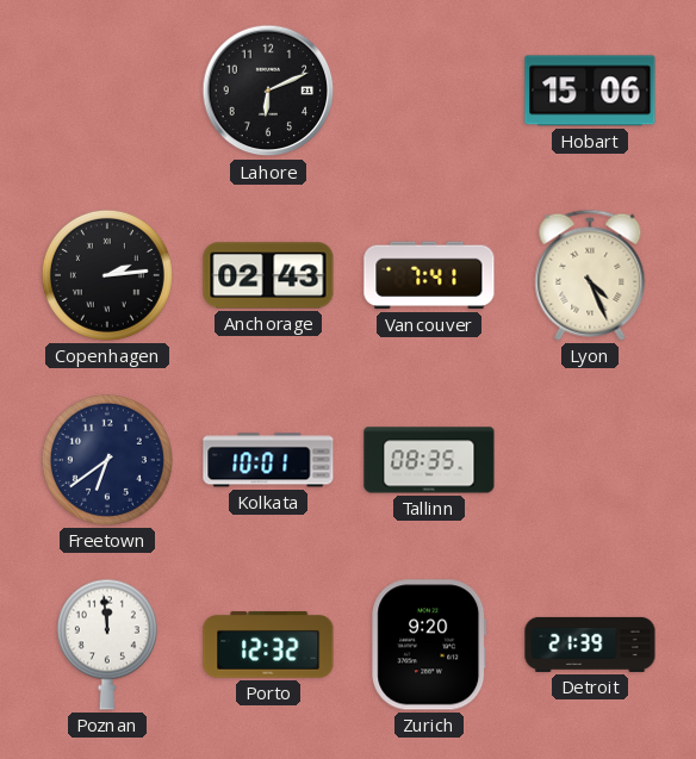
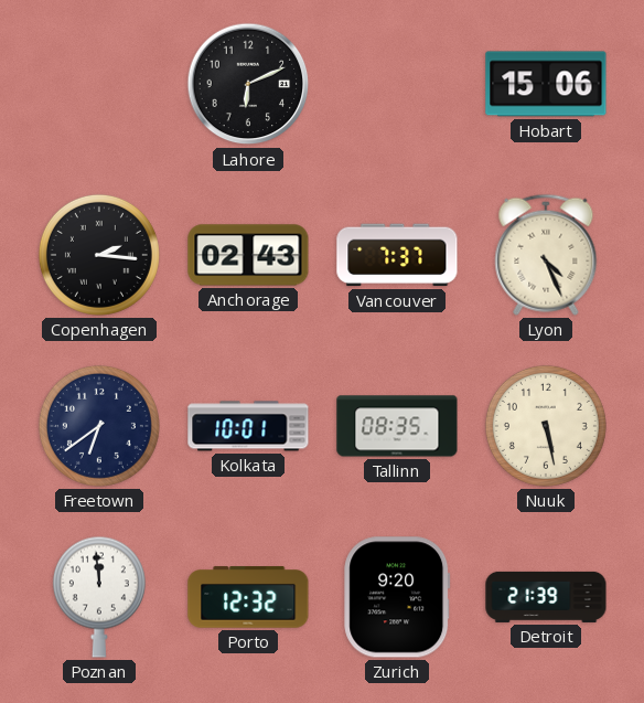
Copenhagen: 2:14 -> 2:16 (99, 255)
Vancouver: 7:41 -> 7:37 (397, 255)
Nuuk: none -> 5:28 (546, 426)
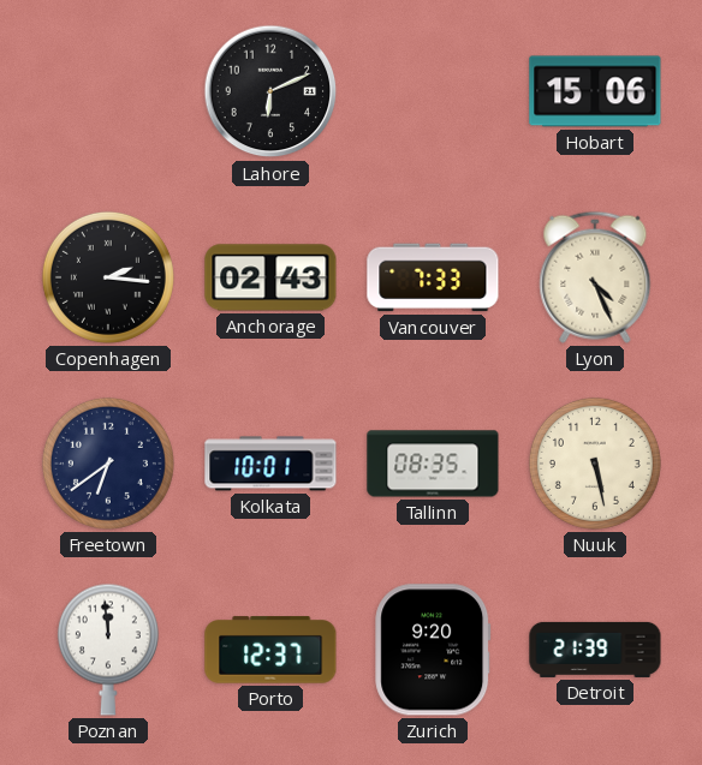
Vancouver: 7:37 -> 7:33 (433, 277)
Porto: 12:32 -> 12:37 (270, 650)
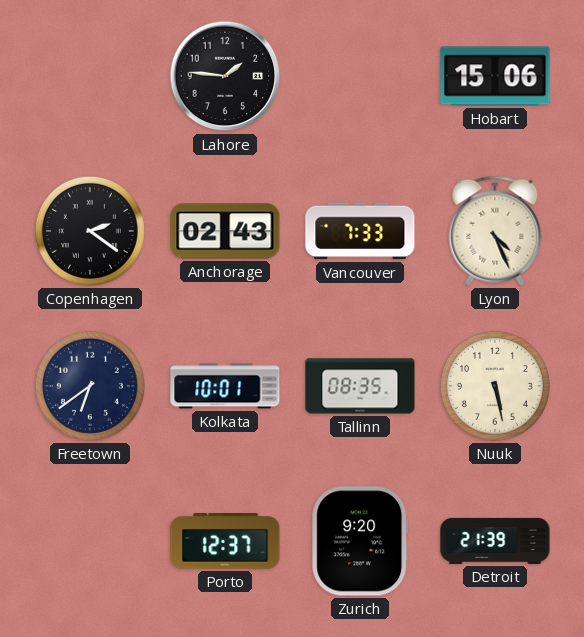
Lahore: 6:11 -> 1:46 (225, 76)
Copenhagen: 2:16 -> 2:21 (90, 231)
Poznan: 11:59 -> none (108, 650)
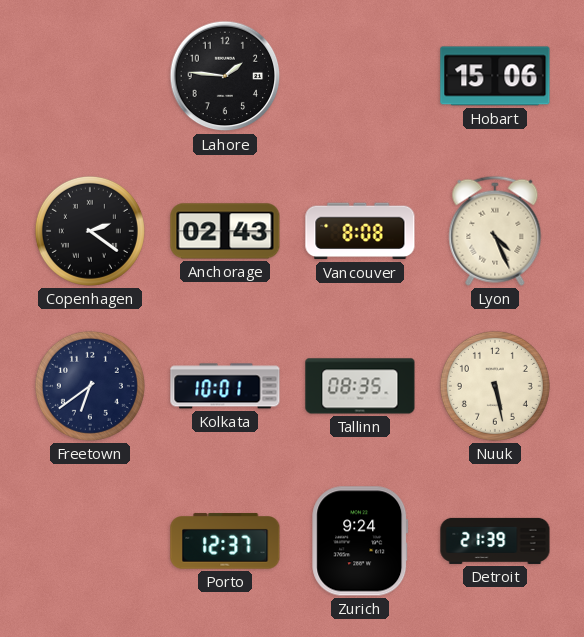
Vancouver: 7:33 -> 8:08 (360, 231)
Zurich: 9:20 -> 9:24 (360, 541)
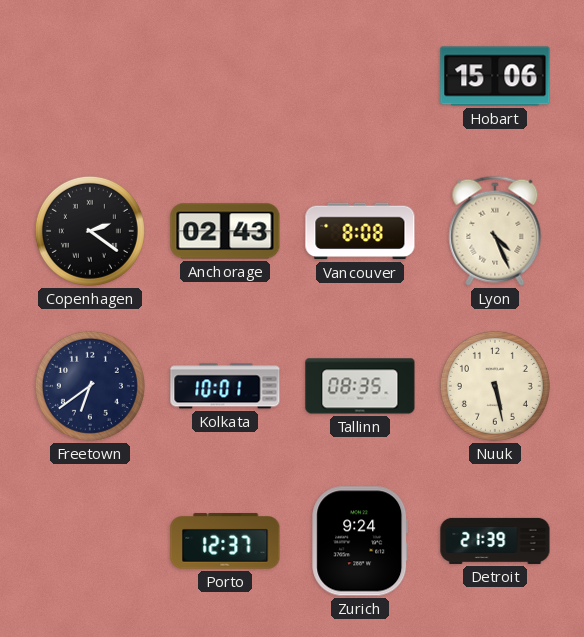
Lahore: 1:46 -> none (225, 76)
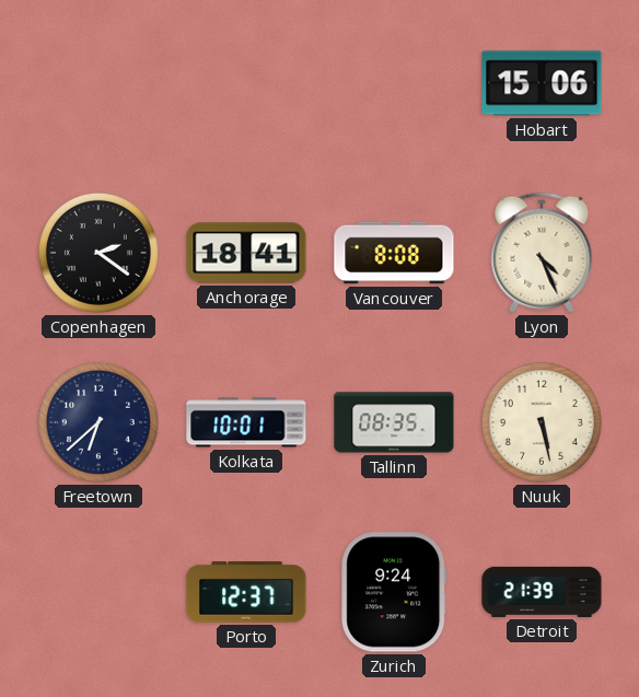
Anchorage: 02:43 -> 18:41 (246, 253)
Freetown: 6:39 -> 6:38 (98, 422)
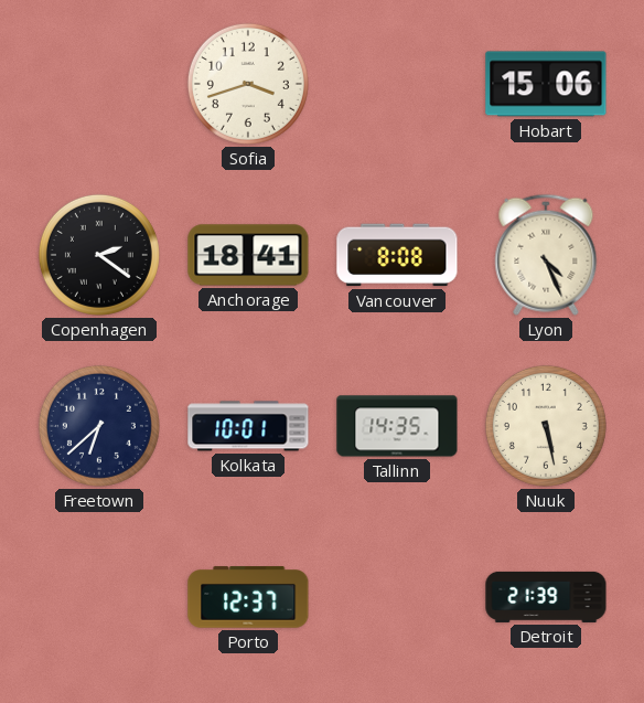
Sofia: none -> 3:42 (248, 84)
Tallinn: 08:35 -> 14:35 (397, 426)
Zurich: 9:24 -> none (394, 592)
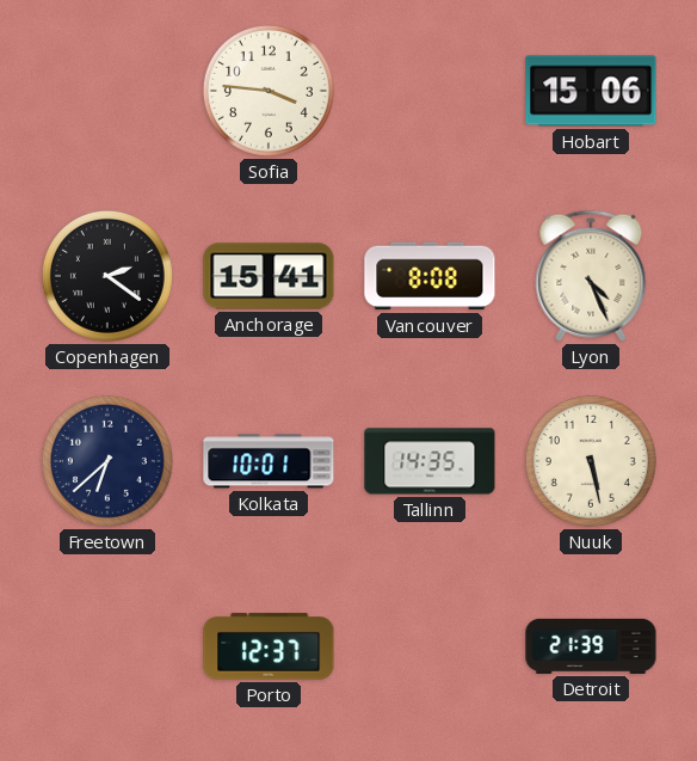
Sofia: 3:42 -> 3:46 (269, 91)
Anchorage: 18:41 -> 15:41 (269, 276)
